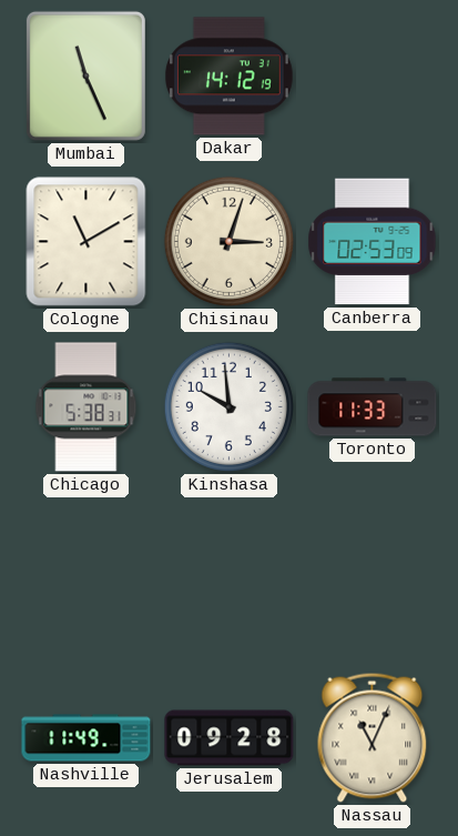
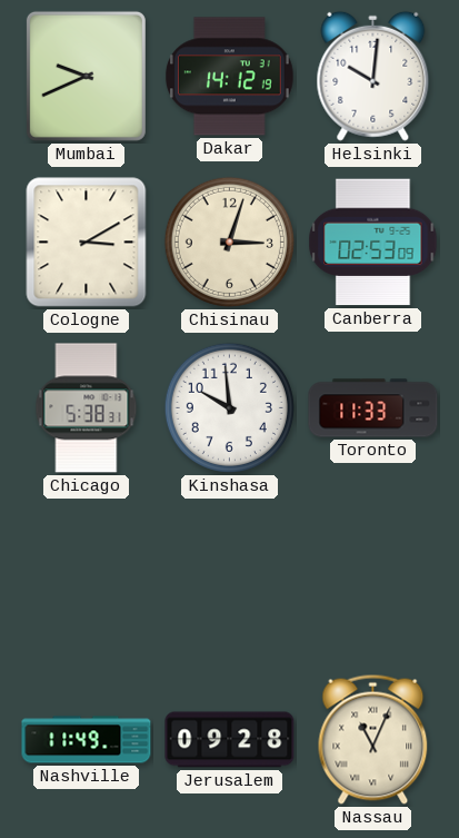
Mumbai: 11:26 -> 9:41 (86, 76)
Helsinki: none -> 10:01 (373, 76)
Cologne: 11:10 -> 3:10 (87, 243)
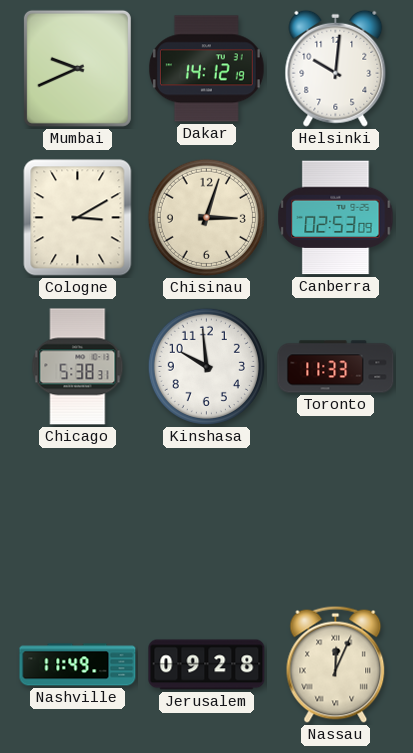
Nassau: 11:04 -> 12:04 (336, 664)
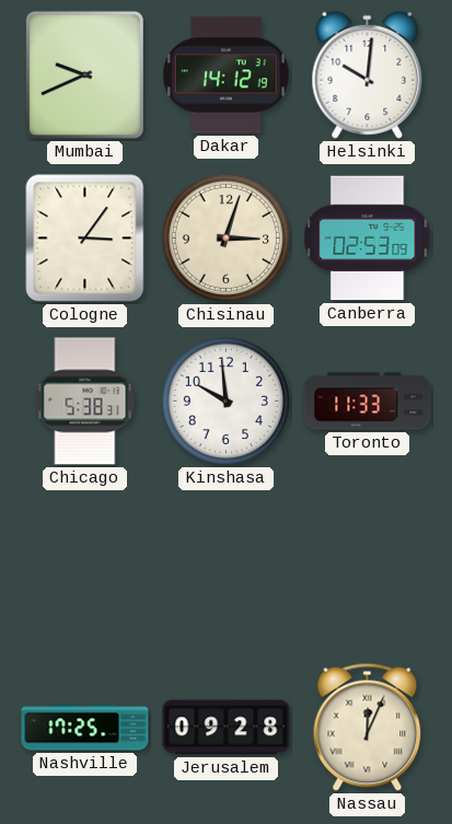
Cologne: 3:10 -> 3:06 (85, 239)
Nashville: 11:49 -> 17:25 (85, 728)
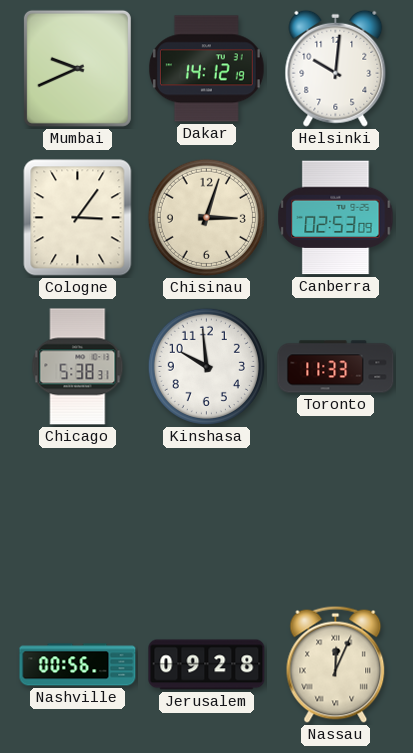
Nashville: 17:25 -> 00:56 (78, 665)
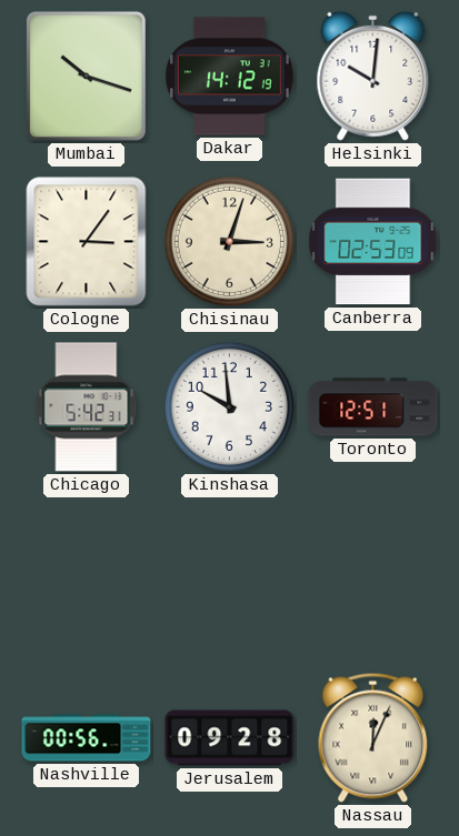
Mumbai: 9:41 -> 10:18 (86, 75)
Chicago: 5:38 -> 5:42 (87, 407)
Toronto: 11:33 -> 12:51 (373, 407)
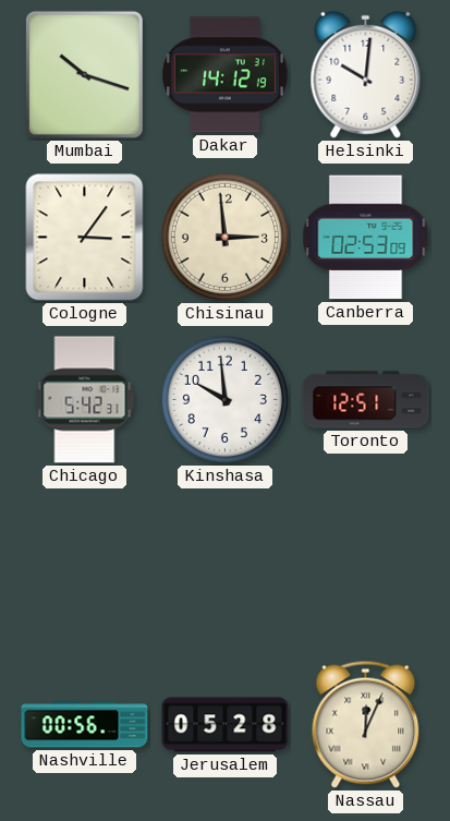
Chisinau: 3:03 -> 2:59 (224, 237)
Jerusalem: 09:28 -> 05:28 (226, 725)
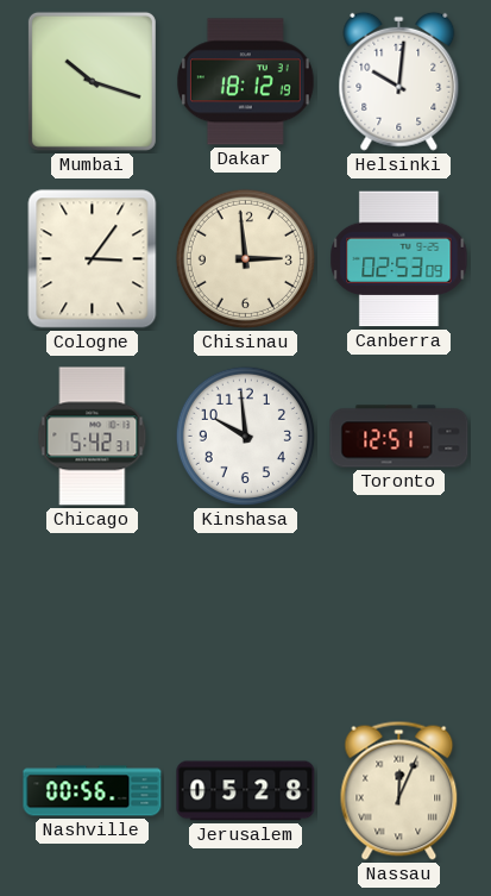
Dakar: 14:12 -> 18:12 (245, 82)
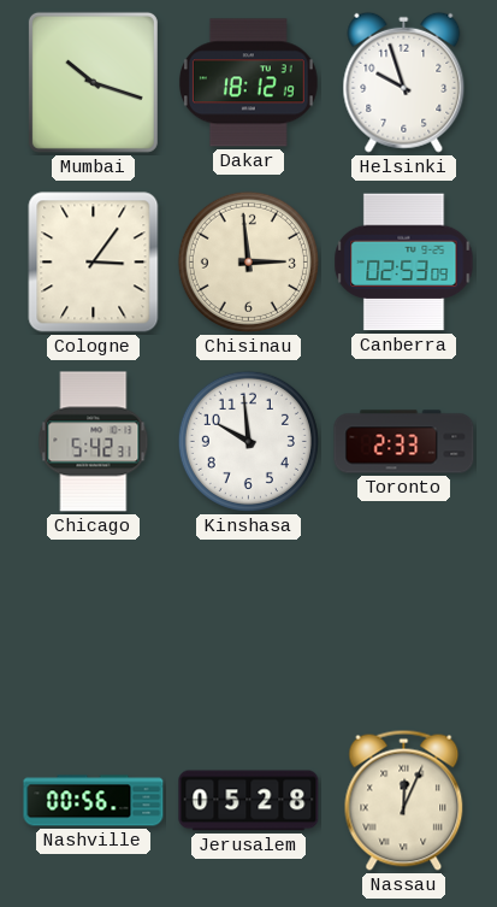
Helsinki: 10:01 -> 9:57 (404, 82)
Toronto: 12:51 -> 2:33 (404, 442)
